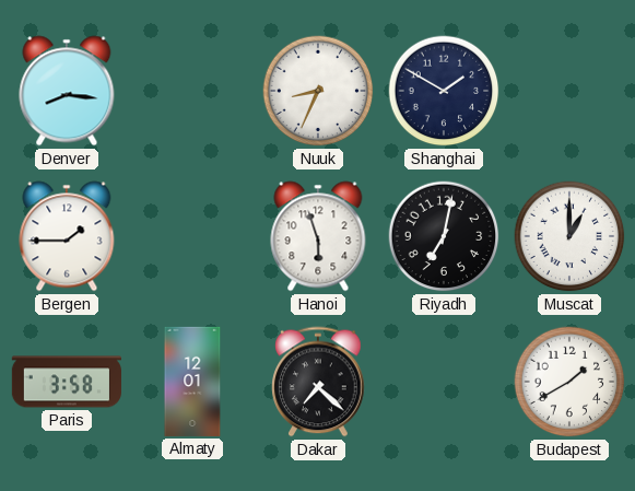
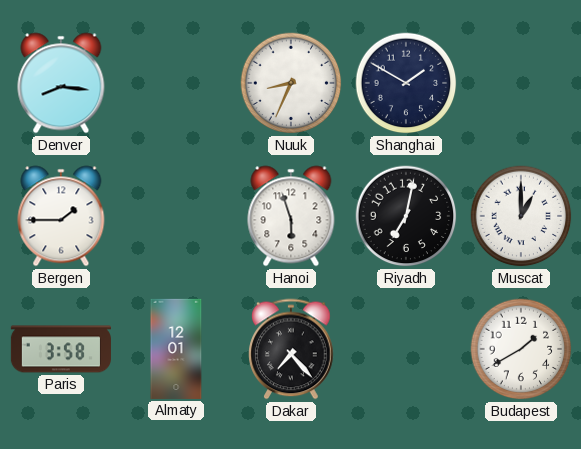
Dakar: 7:22 -> 7:23 (291, 349)
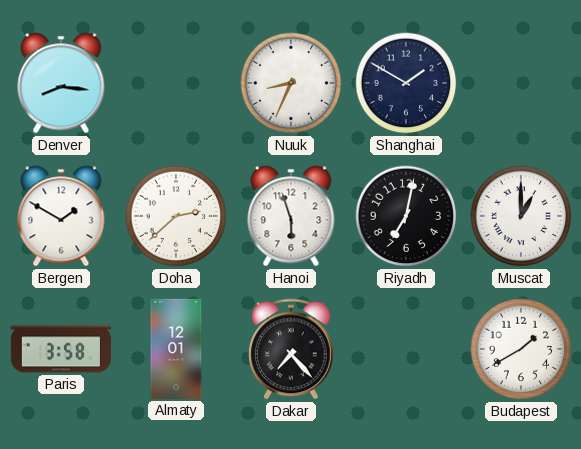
Bergen: 1:45 -> 1:50 (61, 216)
Doha: none -> 2:38 (176, 216)
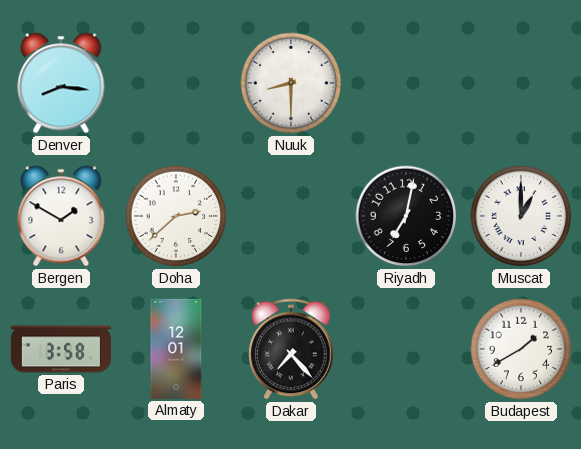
Nuuk: 8:34 -> 8:30 (291, 83)
Shanghai: 1:50 -> none (406, 83)
Hanoi: 5:57 -> none (291, 216)
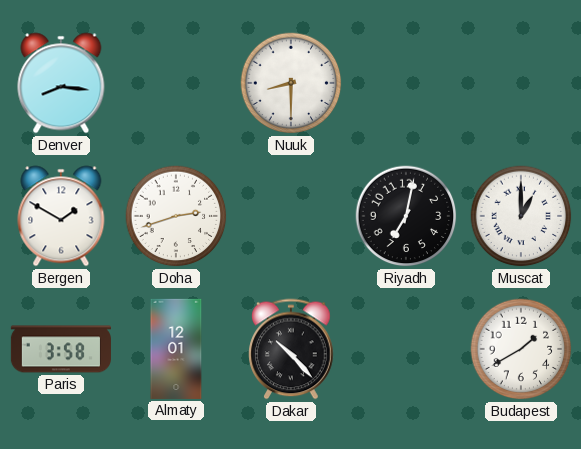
Doha: 2:38 -> 2:42 (176, 216)
Dakar: 7:23 -> 10:23 (291, 349)
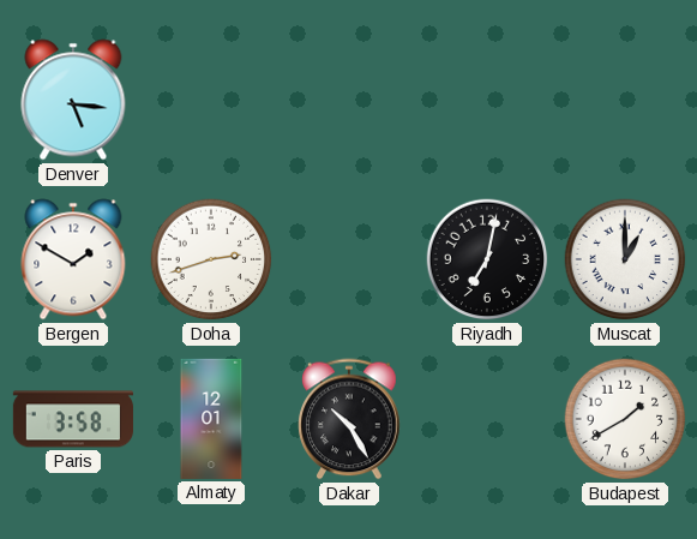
Denver: 8:16 -> 5:16 (73, 100)
Nuuk: 8:30 -> none (291, 83)
Dakar: 10:23 -> 10:25 (349, 419)
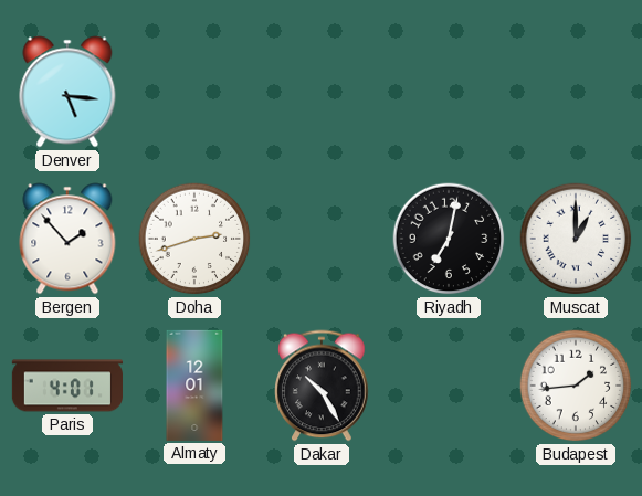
Bergen: 1:50 -> 1:53 (67, 239)
Paris: 3:58 -> 4:01 (67, 386)
Budapest: 1:40 -> 1:44 (576, 386)
